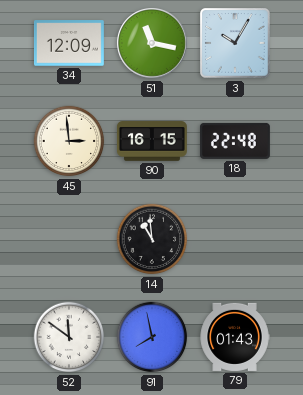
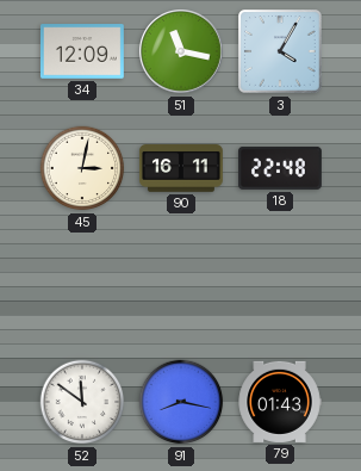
3: 10:05 -> 4:05 (280, 51)
45: 2:59 -> 3:02 (82, 168)
90: 16:15 -> 16:11 (181, 168)
14: 10:59 -> none (152, 239)
91: 7:58 -> 8:17 (181, 402)
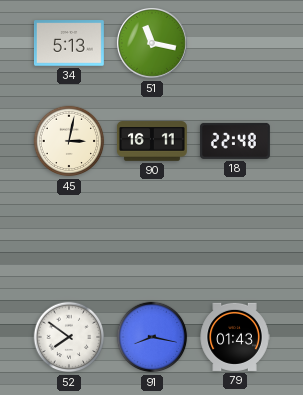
34: 12:09 -> 5:13 (69, 43)
3: 4:05 -> none (280, 51)
52: 11:51 -> 7:51 (69, 337)
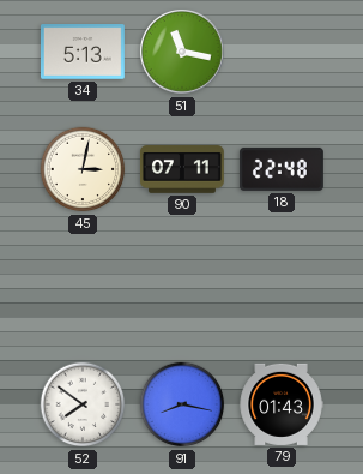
90: 16:11 -> 07:11 (182, 169)
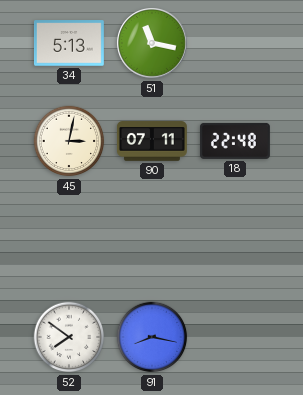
79: 01:43 -> none (282, 404)
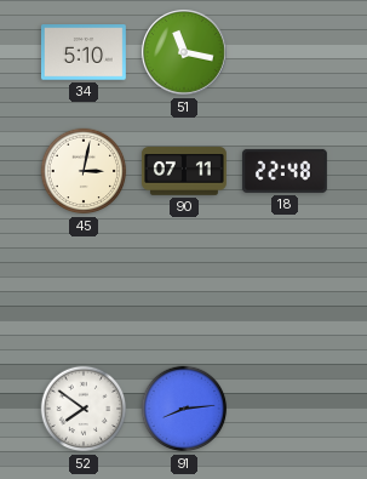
34: 5:13 -> 5:10 (84, 52)
91: 8:17 -> 8:14 (184, 409)
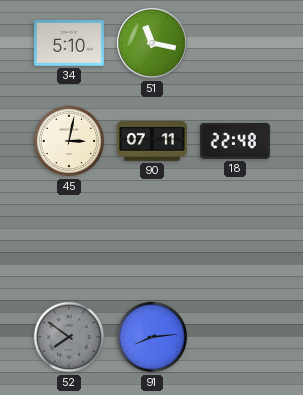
52 dial: white -> grey (69, 337)
